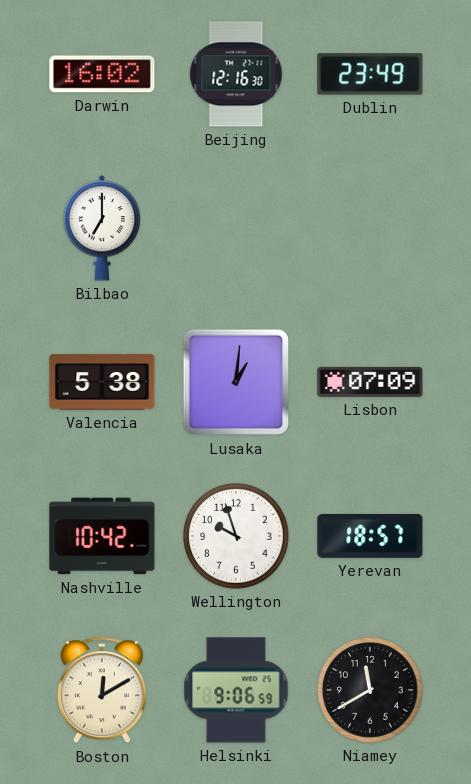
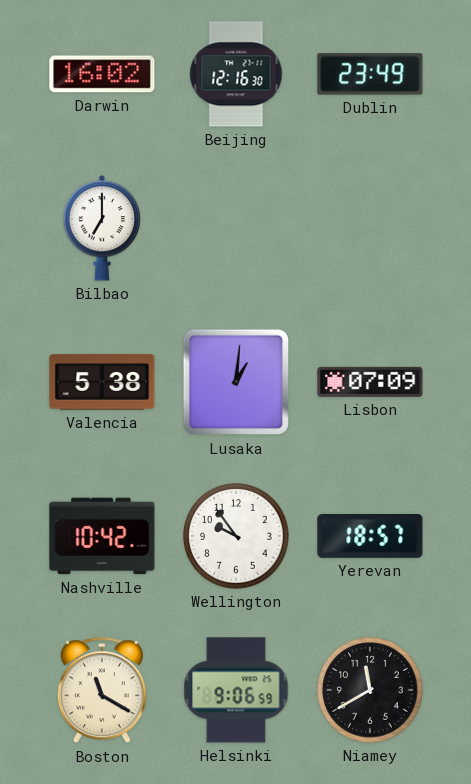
Wellington: 9:57 -> 9:54 (236, 536)
Boston: 12:10 -> 11:20 (102, 691)
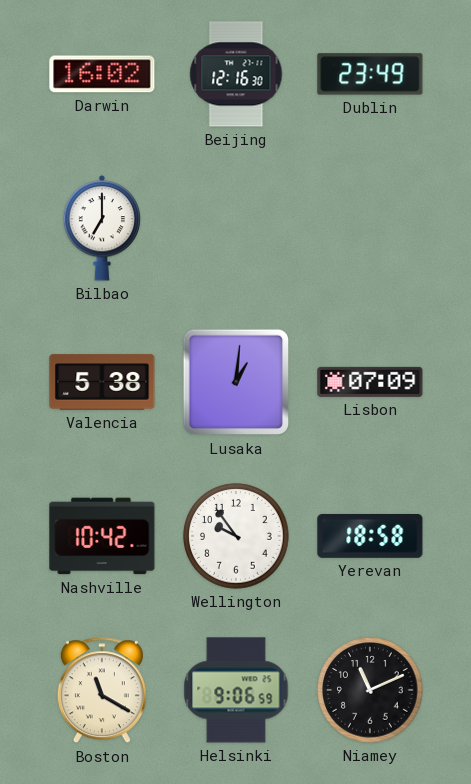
Yerevan: 18:57 -> 18:58 (370, 536)
Niamey: 11:40 -> 11:11 (370, 690)
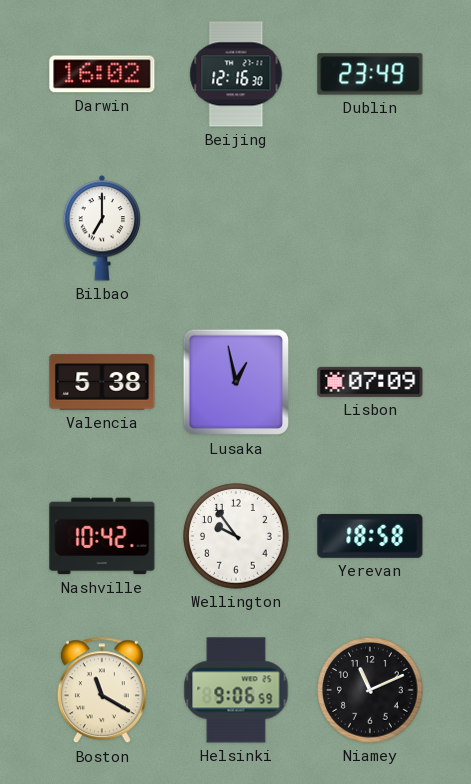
Lusaka: 1:01 -> 12:58 (236, 382)
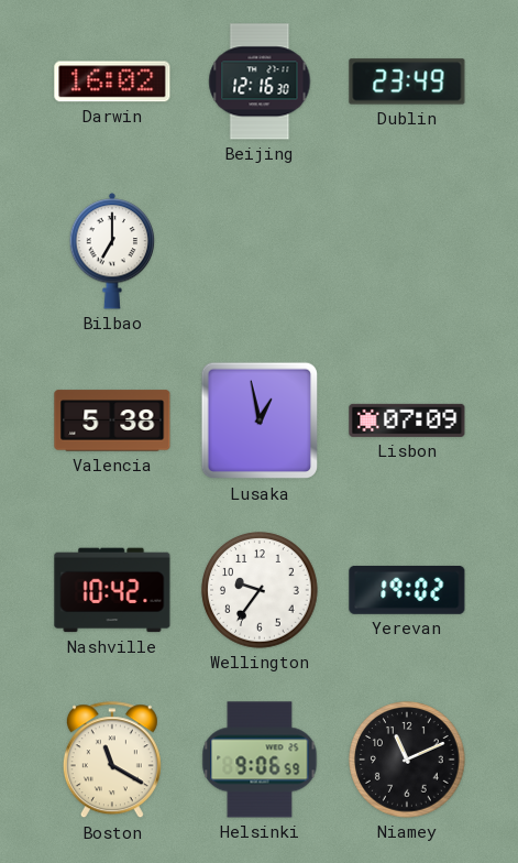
Wellington: 9:54 -> 9:36 (260, 590)
Yerevan: 18:58 -> 19:02 (407, 590)
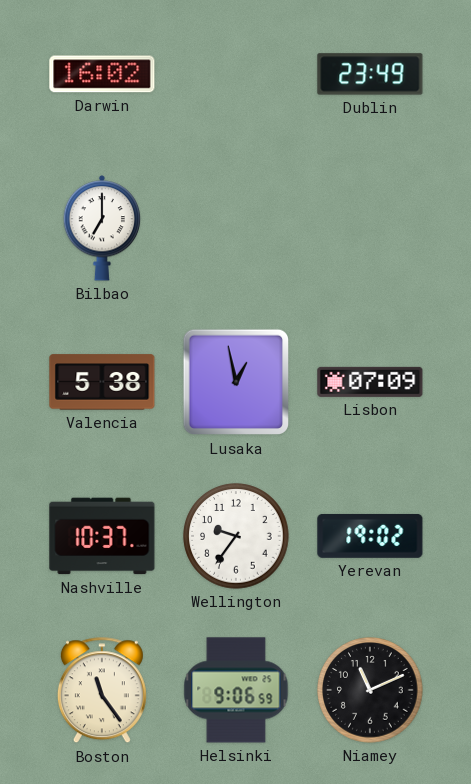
Beijing: 12:16 -> none (260, 81)
Nashville: 10:42 -> 10:37 (102, 536)
Boston: 11:20 -> 11:24 (102, 691)
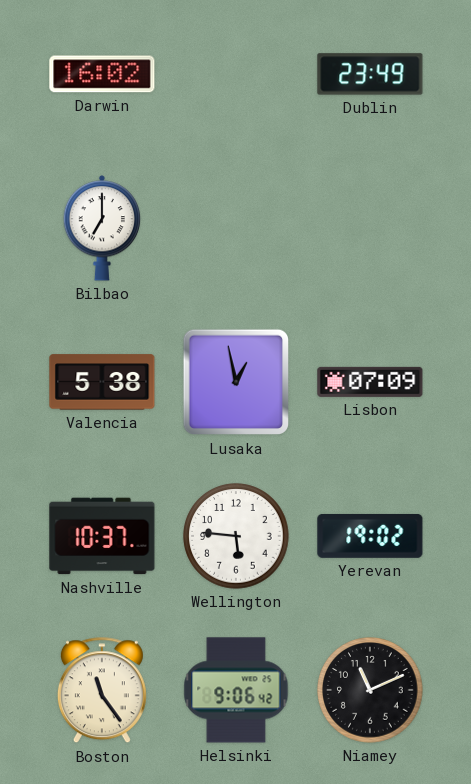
Wellington: 9:36 -> 5:46 (236, 536)
Helsinki: 9:06:59 -> 9:06:42 (236, 690)
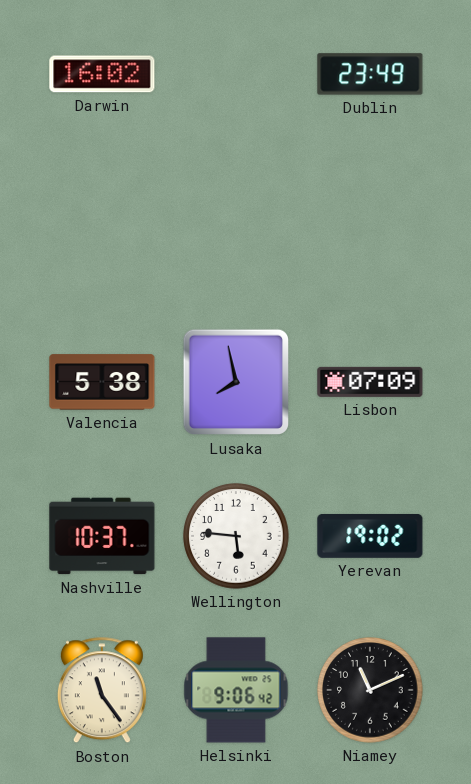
Bilbao: 7:00 -> none (102, 228)
Lusaka: 12:58 -> 7:58 (236, 382)
